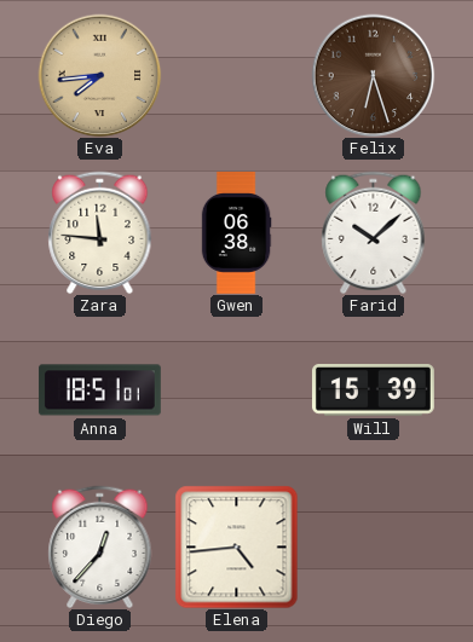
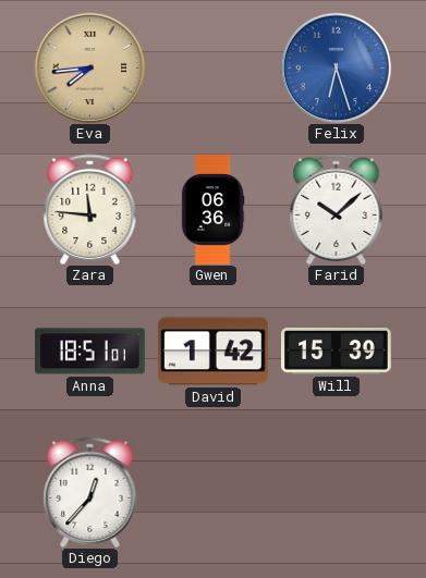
Felix dial: brown -> blue (336, 67)
Gwen: 06:38 -> 06:36 (212, 210)
David: none -> 1:42 (212, 352)
Elena: 4:44 -> none (236, 546)
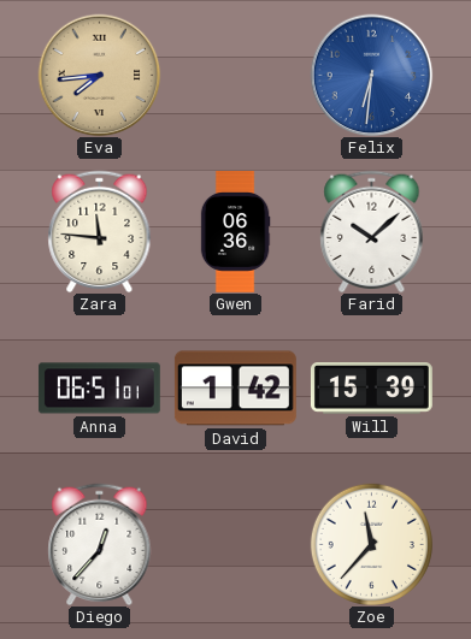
Felix: 6:27 -> 6:31 (371, 75)
Anna: 18:51 -> 06:51 (99, 389)
Zoe: none -> 11:37 (371, 544)
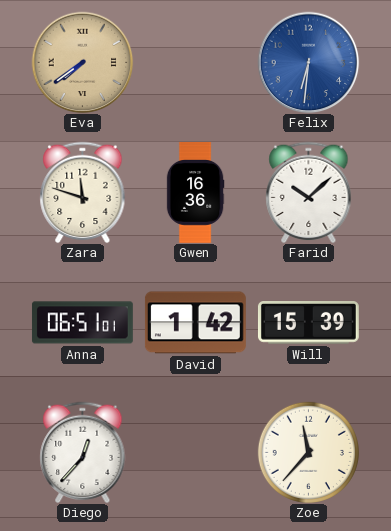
Eva: 7:44 -> 7:39 (82, 62)
Zara: 11:46 -> 11:48 (83, 192)
Gwen: 06:36 -> 16:36 (195, 193)
